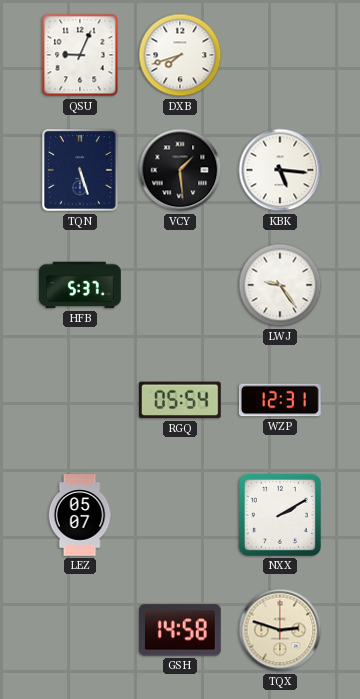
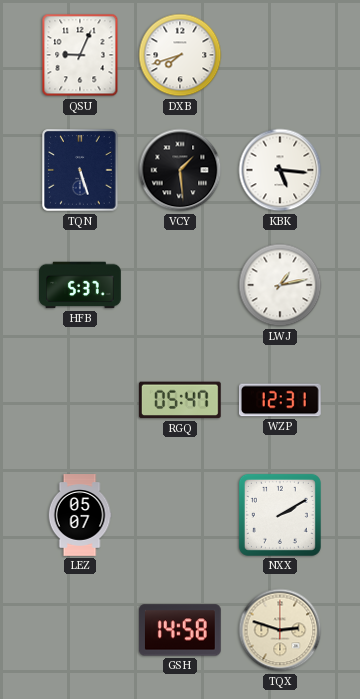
LWJ: 9:24 -> 1:13 (280, 285)
RGQ: 05:54 -> 05:47 (180, 400)
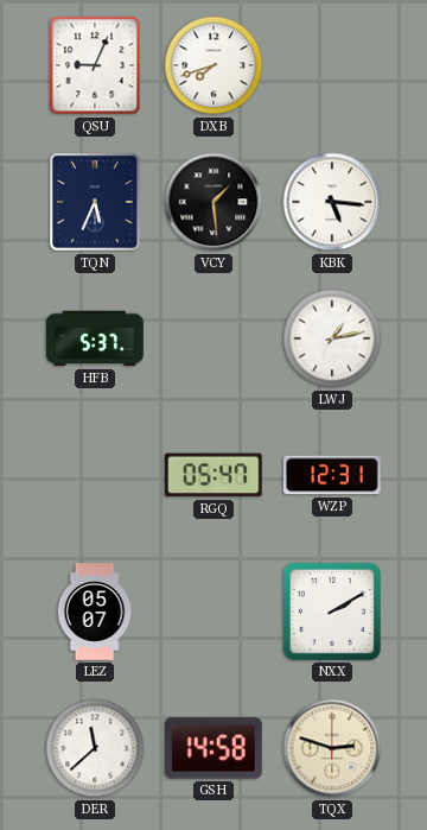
TQN: 5:27 -> 5:34 (95, 202)
DER: none -> 11:38 (95, 748)
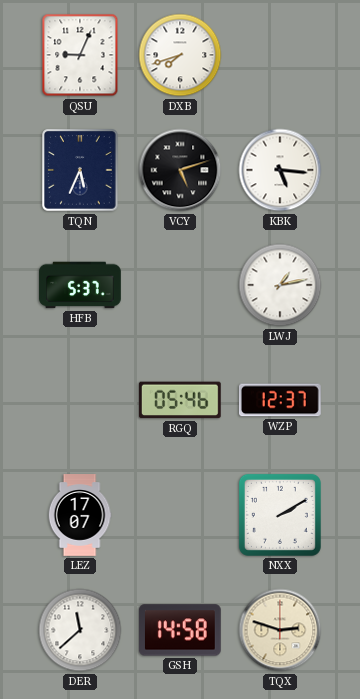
VCY: 1:29 -> 5:12 (180, 170)
RGQ: 05:47 -> 05:46 (180, 400)
WZP: 12:31 -> 12:37 (280, 400)
LEZ: 05:07 -> 17:07 (80, 515)
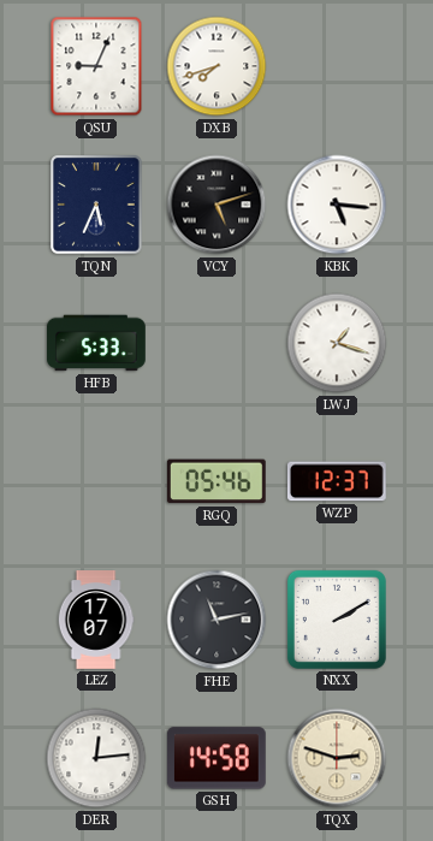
HFB: 5:37 -> 5:33 (97, 343)
LWJ: 1:13 -> 1:18 (337, 343)
FHE: none -> 11:13 (216, 620)
DER: 11:38 -> 12:14 (96, 758)
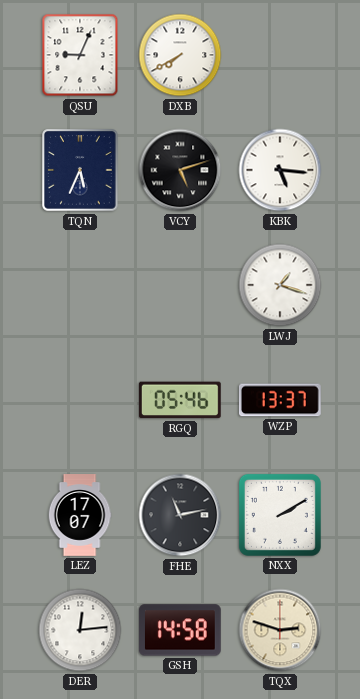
DXB: 7:42 -> 7:40 (180, 55)
HFB: 5:33 -> none (97, 343)
WZP: 12:37 -> 13:37 (280, 400)
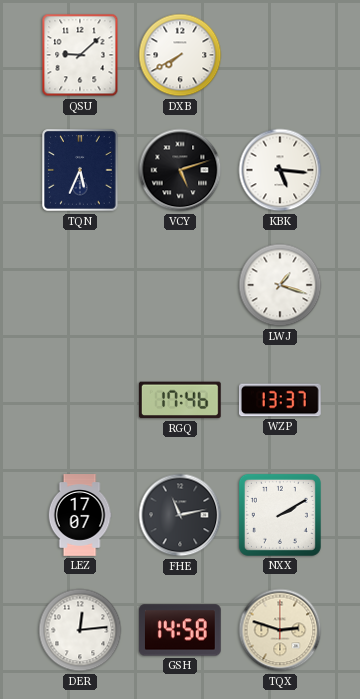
QSU: 9:04 -> 9:08 (80, 55)
RGQ: 05:46 -> 17:46 (180, 400)
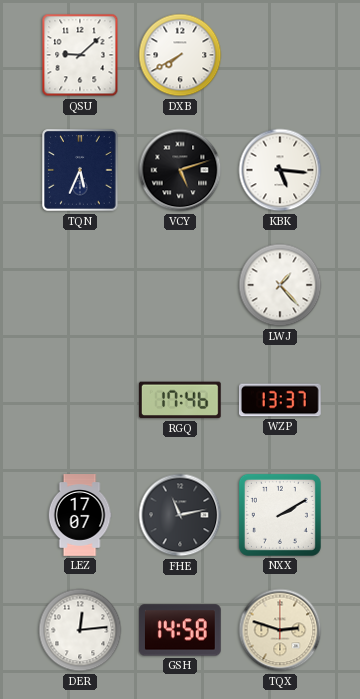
LWJ: 1:18 -> 1:23 (280, 285)
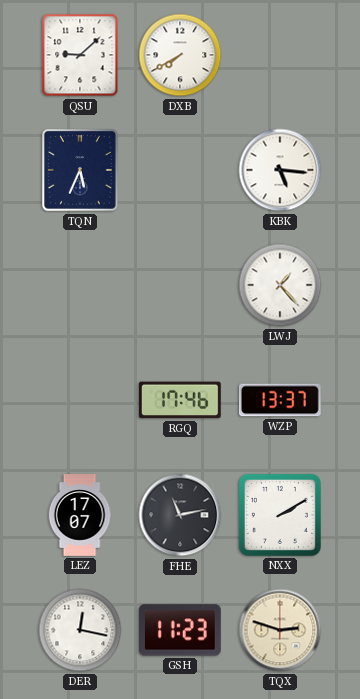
VCY: 5:12 -> none (180, 170)
DER: 12:14 -> 12:17 (80, 630)
GSH: 14:58 -> 11:23 (180, 630)
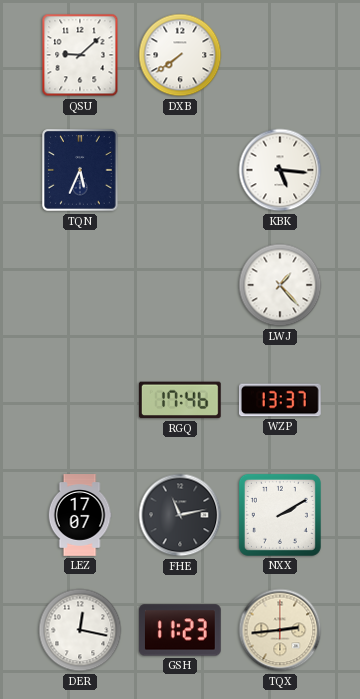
DXB: 7:40 -> 7:39 (180, 55)
TQX: 2:48 -> 2:44 (280, 630)
